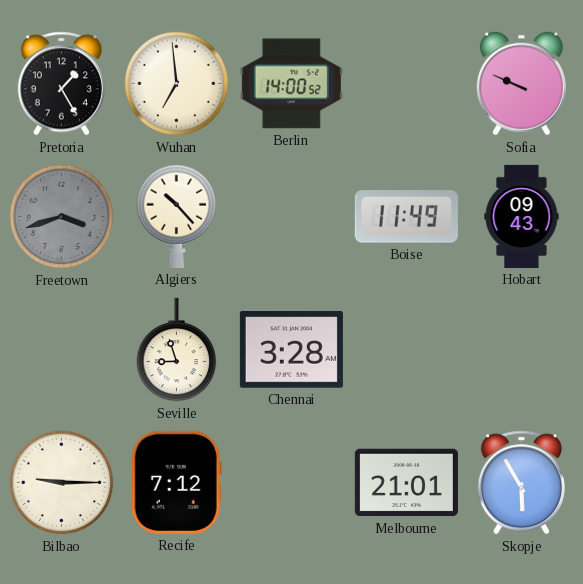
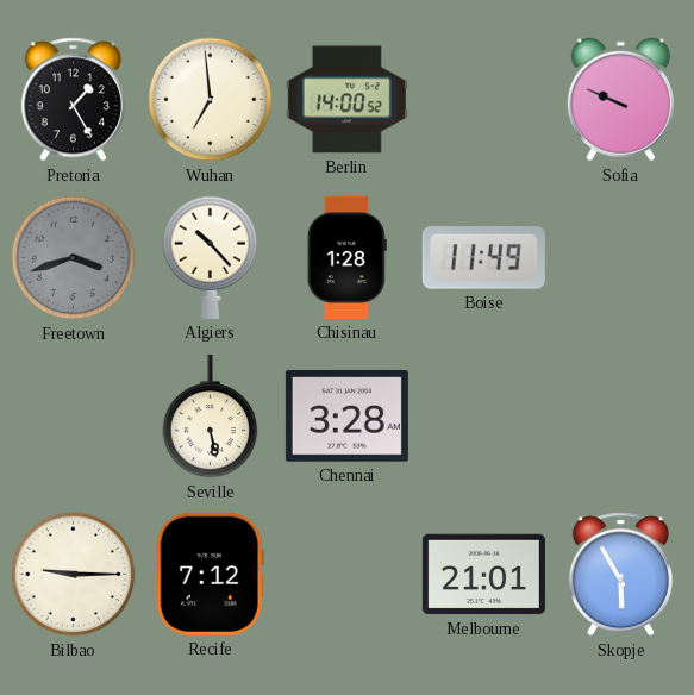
Chisinau: none -> 1:28 (346, 257)
Hobart: 09:43 -> none (522, 216)
Seville: 8:57 -> 5:28 (211, 417)
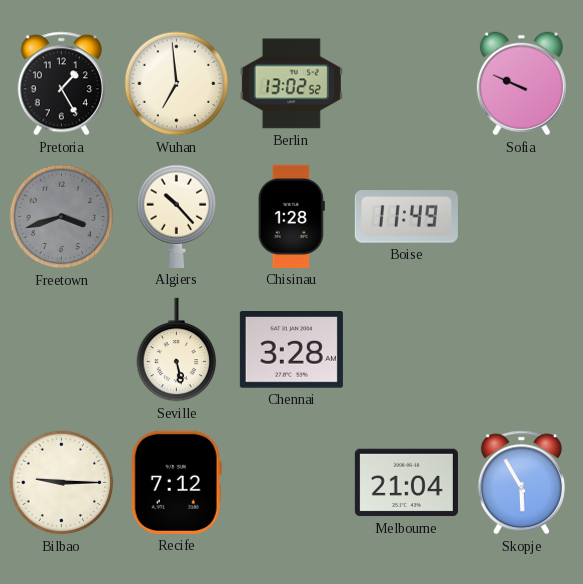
Berlin: 14:00 -> 13:02 (291, 84)
Melbourne: 21:01 -> 21:04 (406, 483)
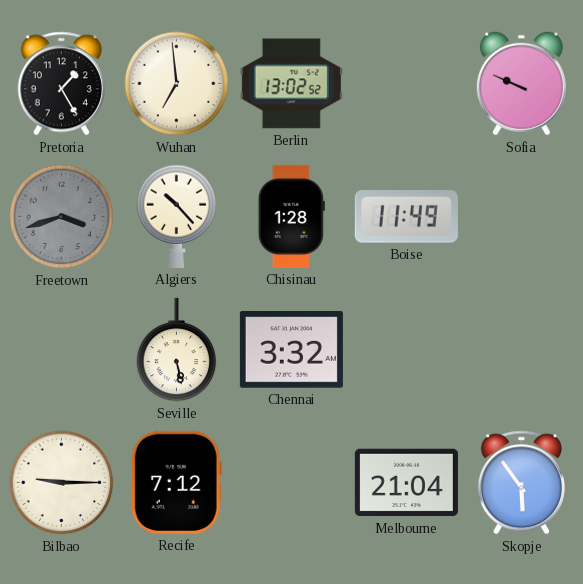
Chennai: 3:28 -> 3:32 (291, 350)
Skopje: 5:55 -> 5:54 (521, 483)
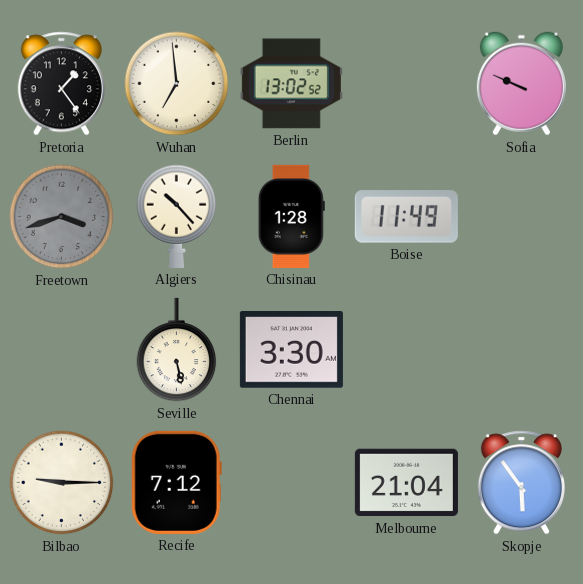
Pretoria: 1:25 -> 1:24 (61, 84)
Chennai: 3:32 -> 3:30 (291, 350)
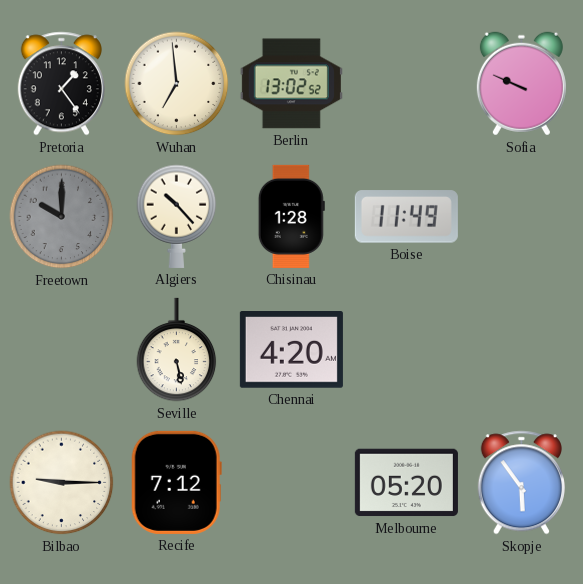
Freetown: 3:42 -> 10:00 (62, 217)
Chennai: 3:30 -> 4:20 (291, 350)
Melbourne: 21:04 -> 05:20 (406, 483)
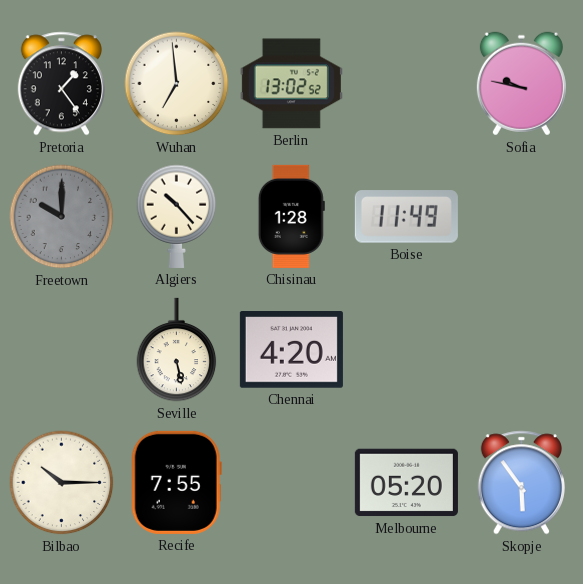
Sofia: 9:49 -> 9:47 (521, 84)
Bilbao: 9:15 -> 10:15 (62, 483)
Recife: 7:12 -> 7:55 (176, 482)
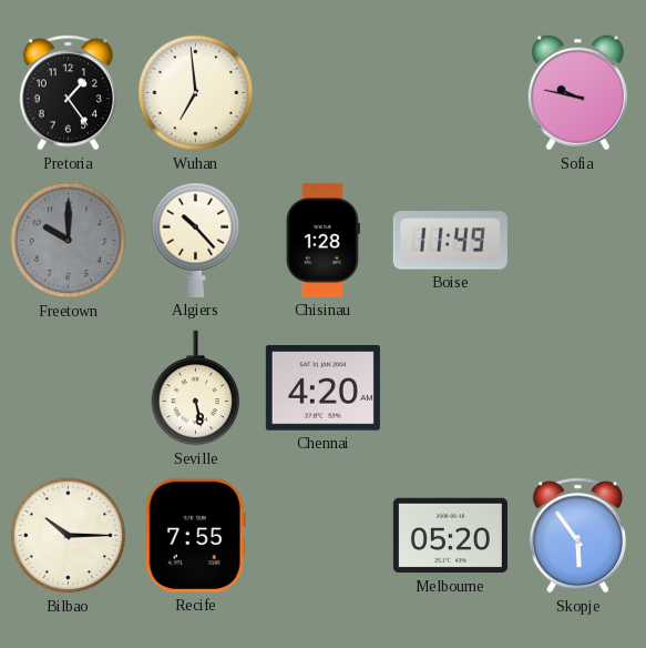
Berlin: 13:02 -> none (291, 84)
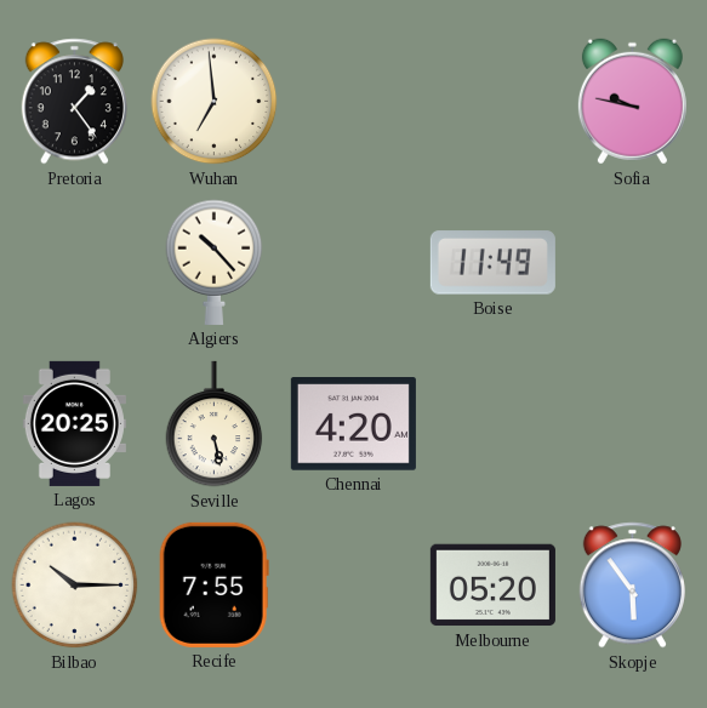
Freetown: 10:00 -> none (69, 241)
Chisinau: 1:28 -> none (322, 240)
Lagos: none -> 20:25 (74, 423)
